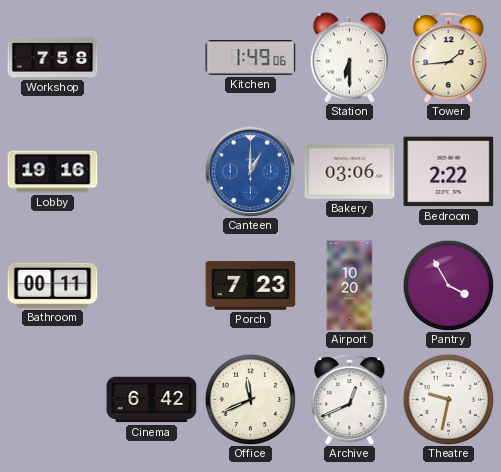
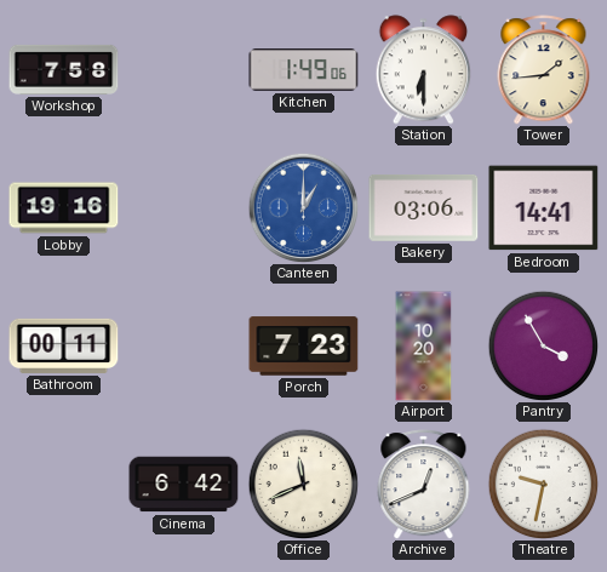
Bedroom: 2:22 -> 14:41 (544, 208)
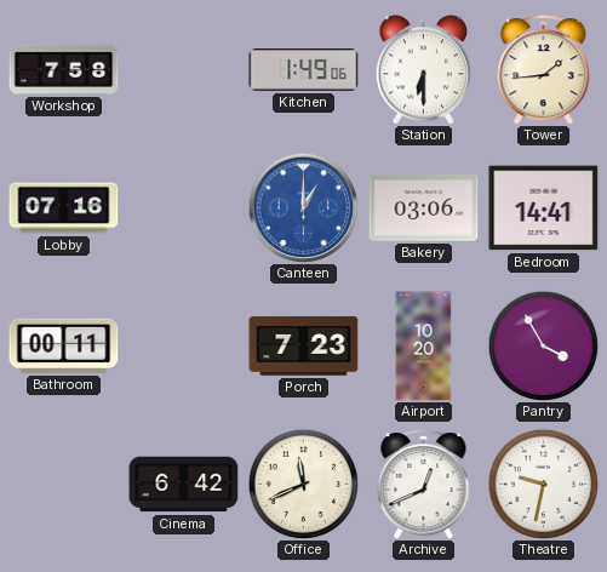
Lobby: 19:16 -> 07:16 (64, 208)
